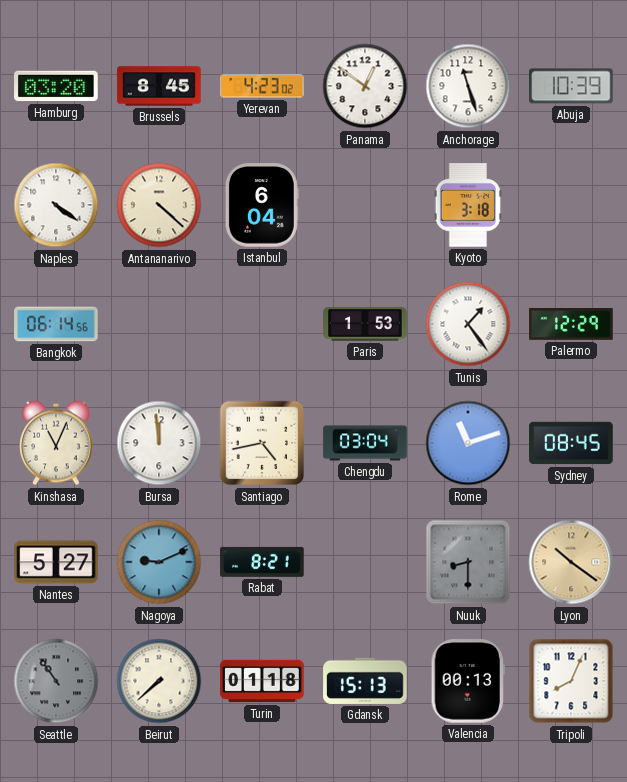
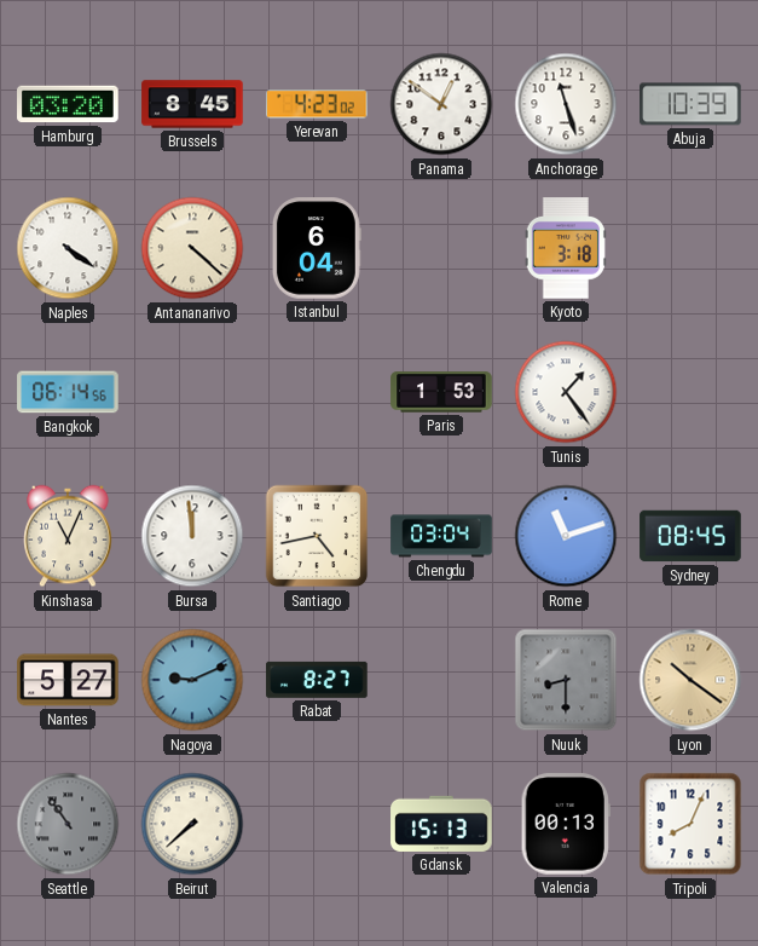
Palermo: 12:29 -> none (571, 324)
Rabat: 8:21 -> 8:27 (317, 680)
Turin: 01:18 -> none (262, 681)
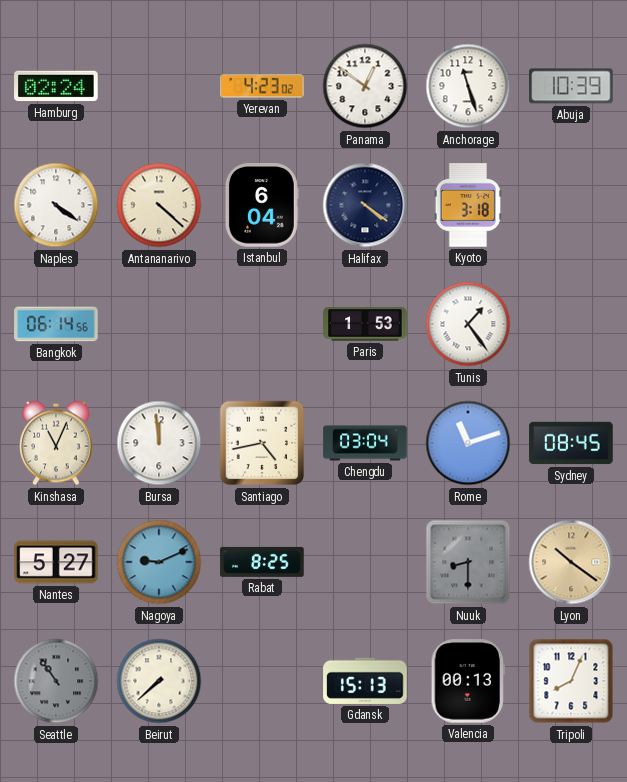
Hamburg: 03:20 -> 02:24 (56, 86)
Brussels: 8:45 -> none (192, 104)
Halifax: none -> 4:21 (365, 205)
Rabat: 8:27 -> 8:25 (262, 562)
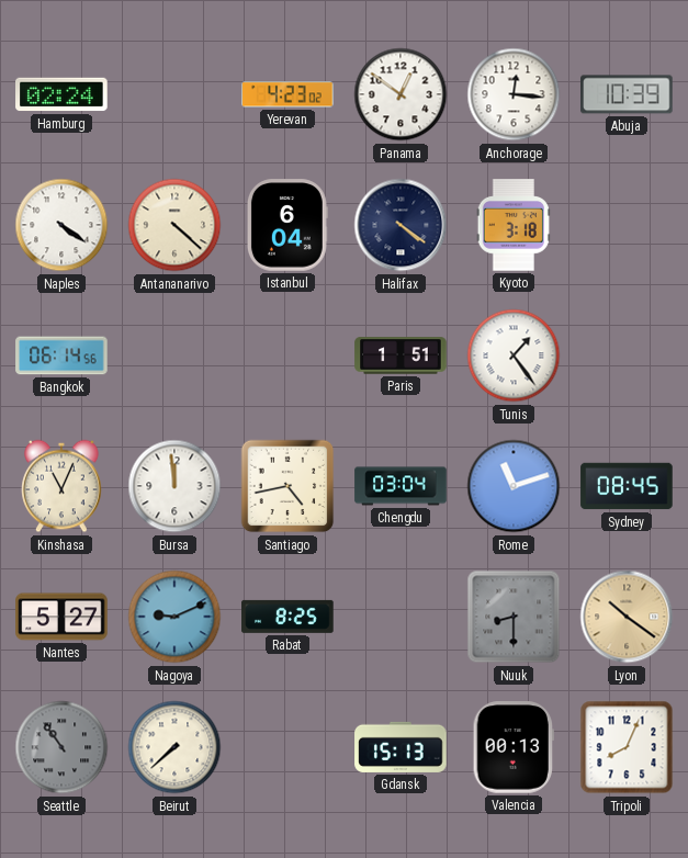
Anchorage: 11:27 -> 12:16 (514, 94)
Paris: 1:53 -> 1:51 (401, 355)
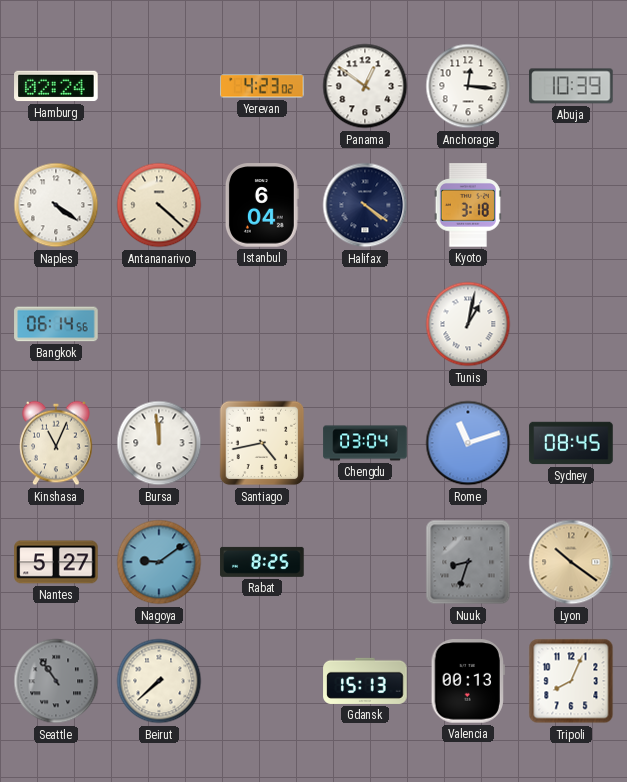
Paris: 1:51 -> none (401, 355)
Tunis: 1:24 -> 1:02 (468, 324)
Nagoya: 9:11 -> 9:09 (159, 562)
Nuuk: 8:30 -> 8:33 (468, 562)
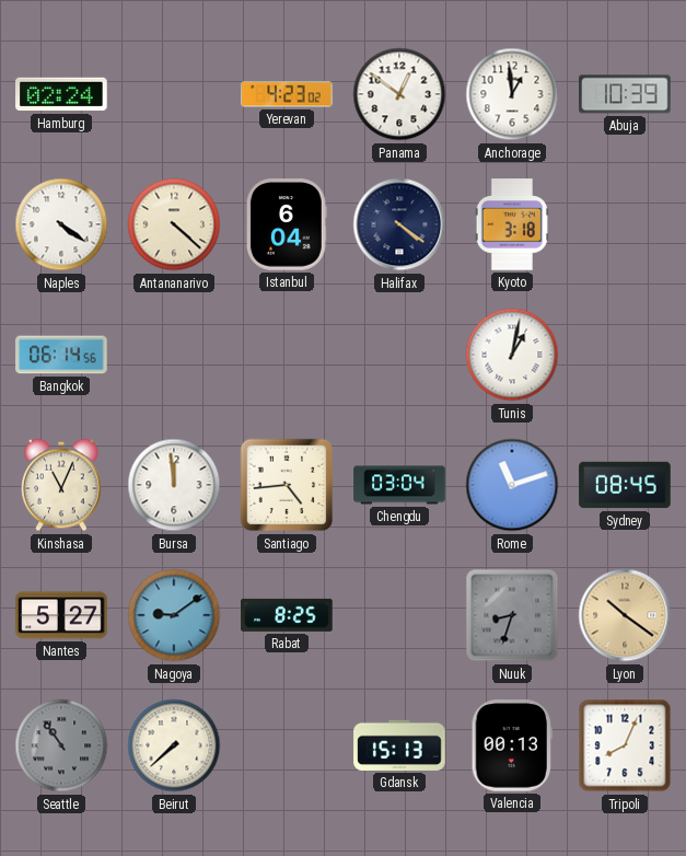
Anchorage: 12:16 -> 12:59 (512, 94)
Santiago: 4:43 -> 4:44 (287, 485)
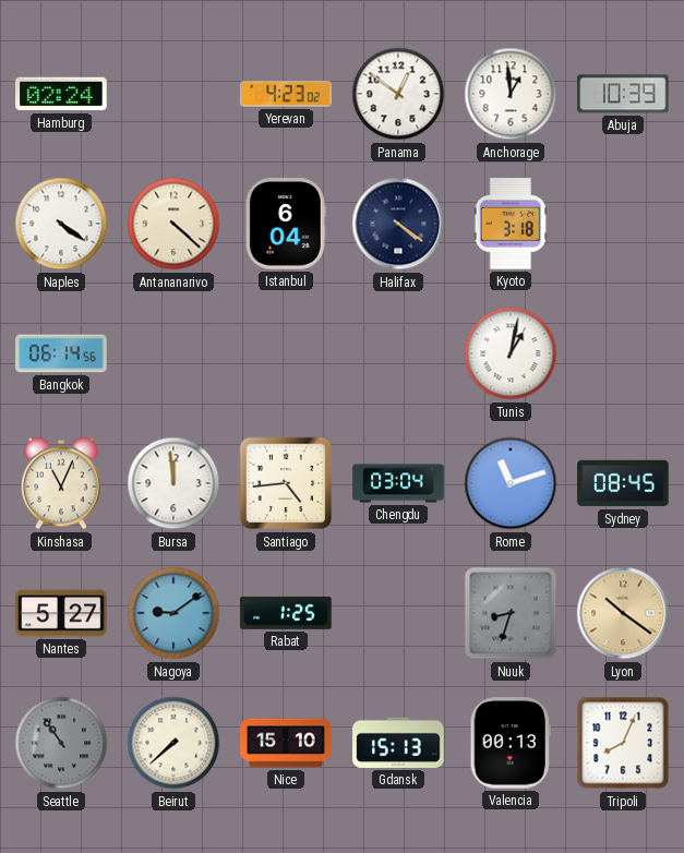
Rabat: 8:25 -> 1:25 (286, 613)
Nice: none -> 15:10 (286, 743)
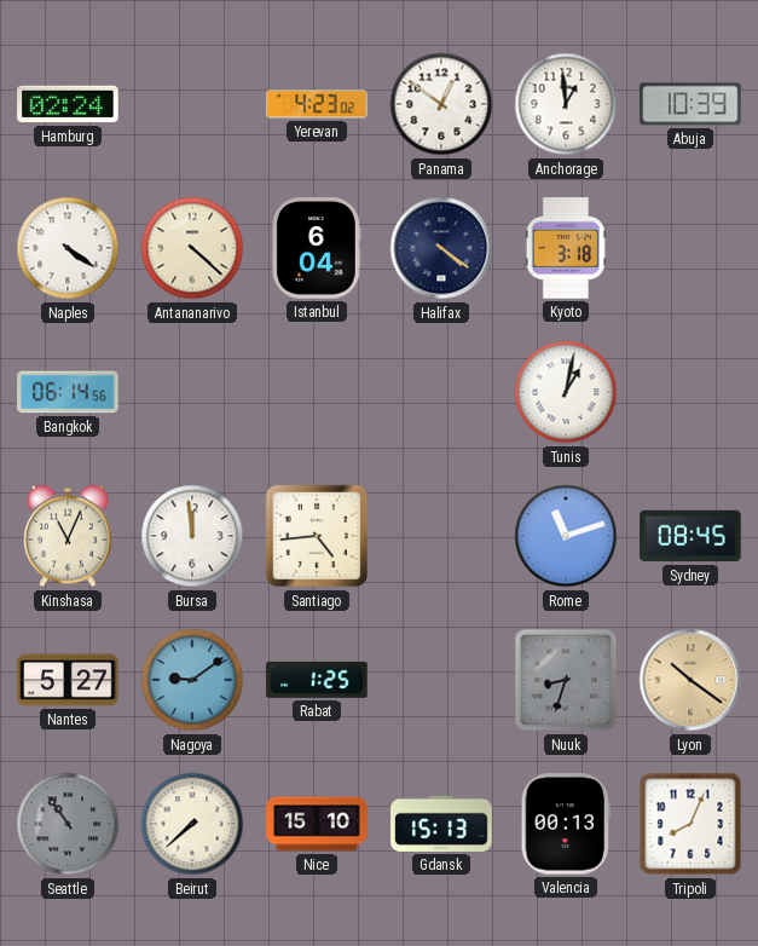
Chengdu: 03:04 -> none (398, 483)
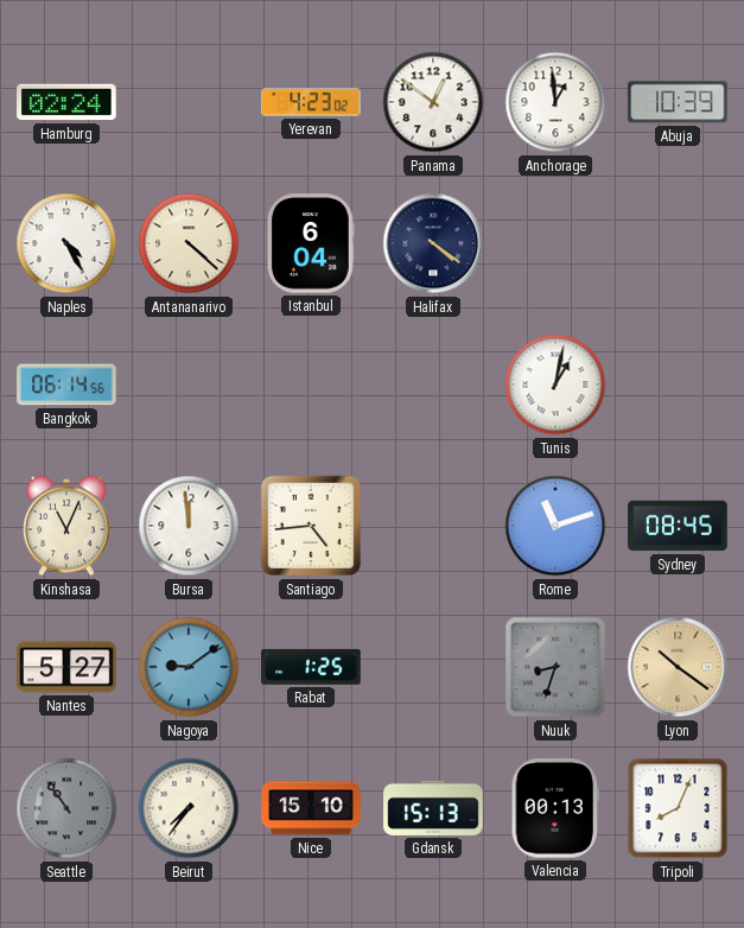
Naples: 4:21 -> 4:25 (66, 243)
Kyoto: 3:18 -> none (566, 248)
Beirut: 7:38 -> 7:36 (189, 808)
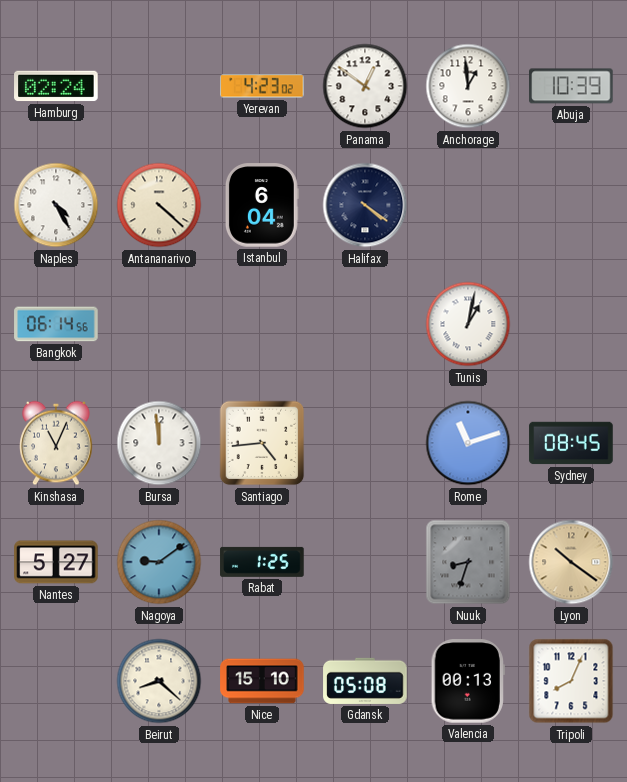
Seattle: 10:54 -> none (66, 808)
Beirut: 7:36 -> 8:22 (159, 681)
Gdansk: 15:13 -> 05:08 (365, 681)
